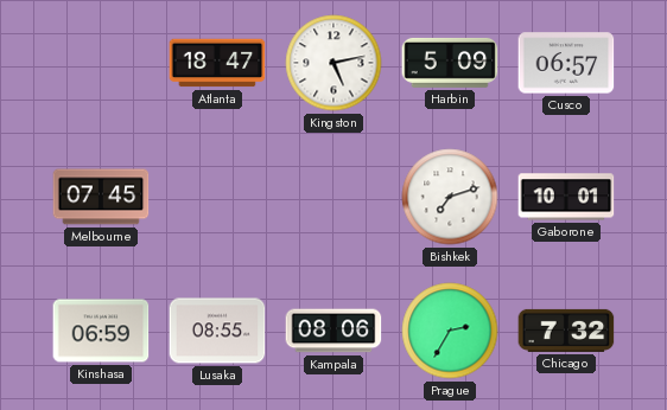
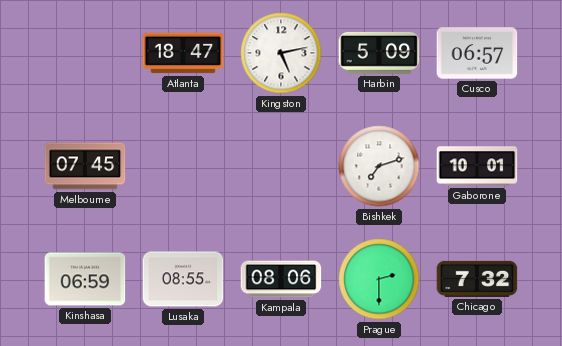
Prague: 2:35 -> 2:30 (379, 279)
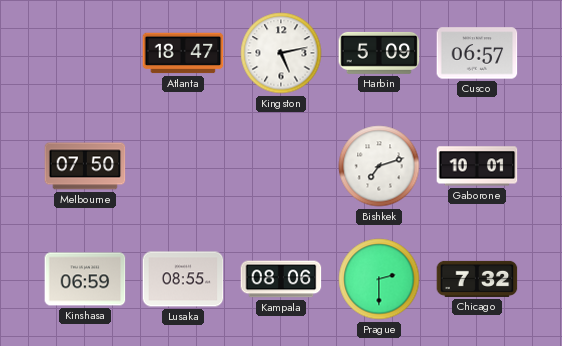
Melbourne: 07:45 -> 07:50 (85, 166)
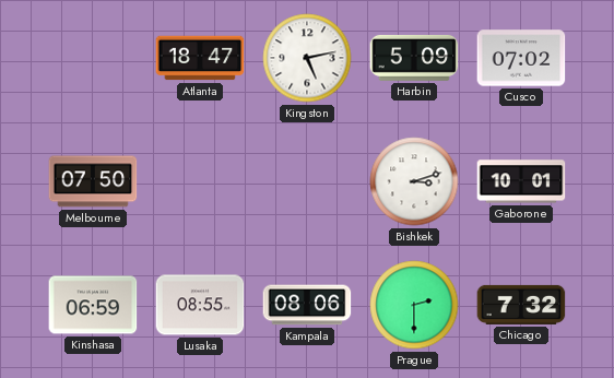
Cusco: 06:57 -> 07:02 (521, 58)
Bishkek: 7:12 -> 3:12 (414, 181)
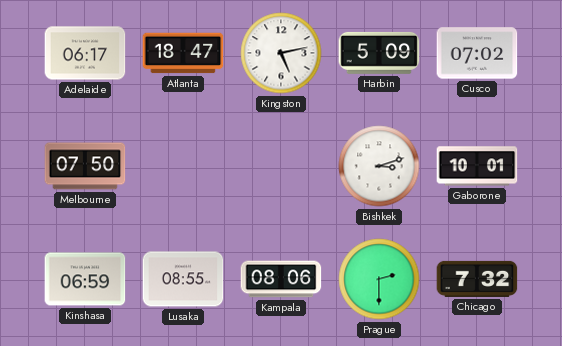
Adelaide: none -> 06:17 (85, 53)
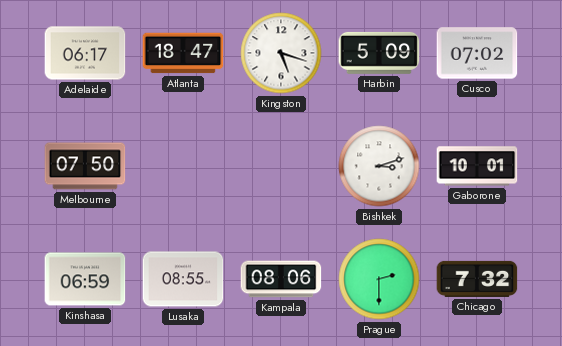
Kingston: 5:13 -> 5:18 (281, 53)
